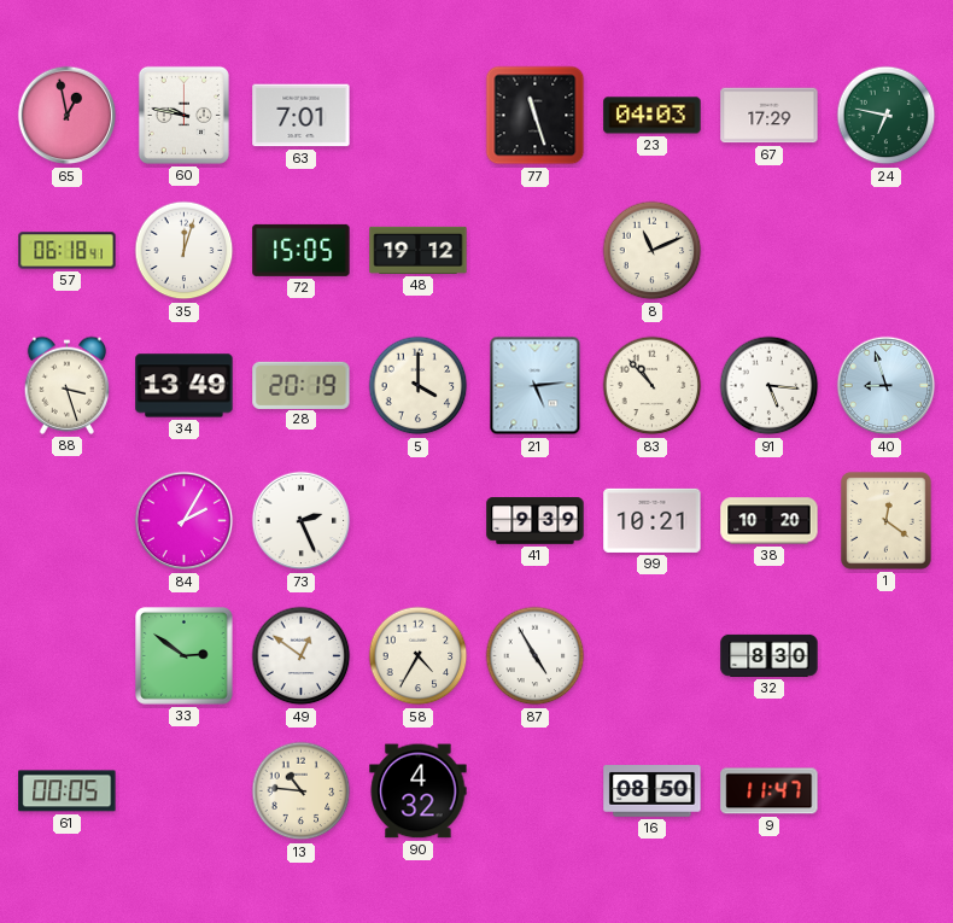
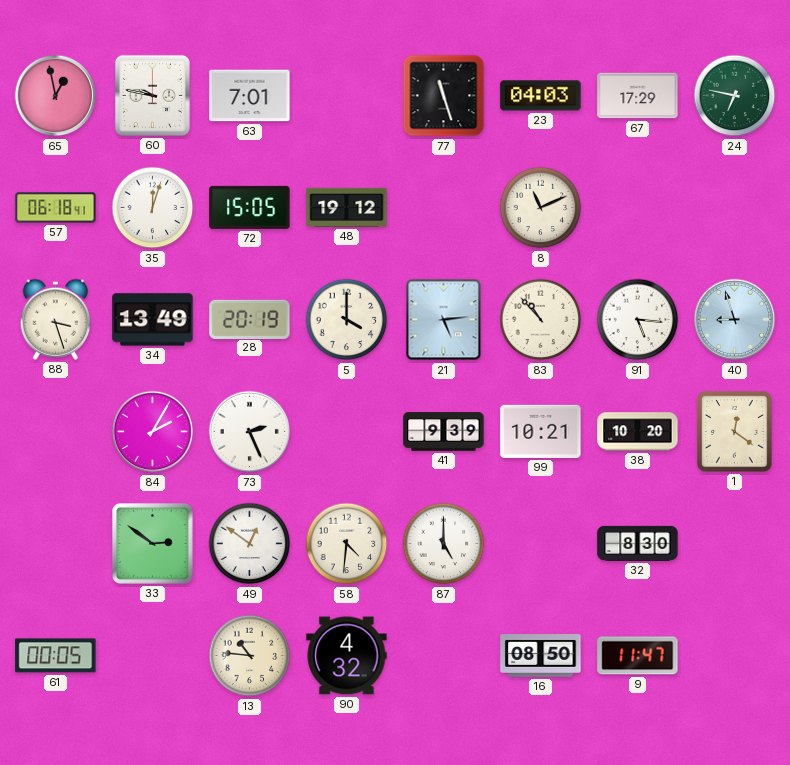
58: 4:35 -> 4:31 (347, 544)
87: 4:55 -> 5:00 (444, 544)
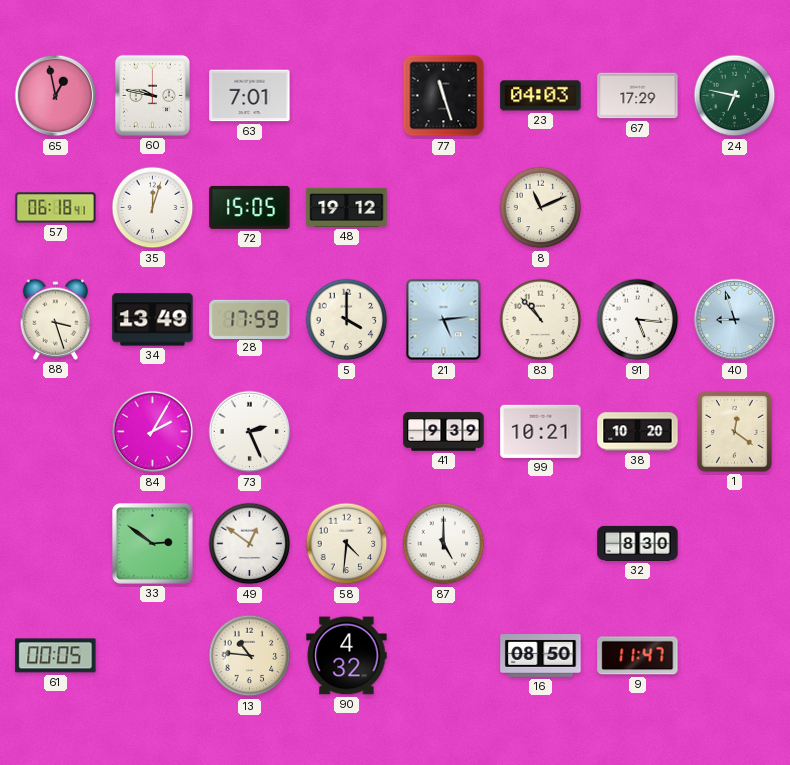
28: 20:19 -> 17:59 (250, 319)
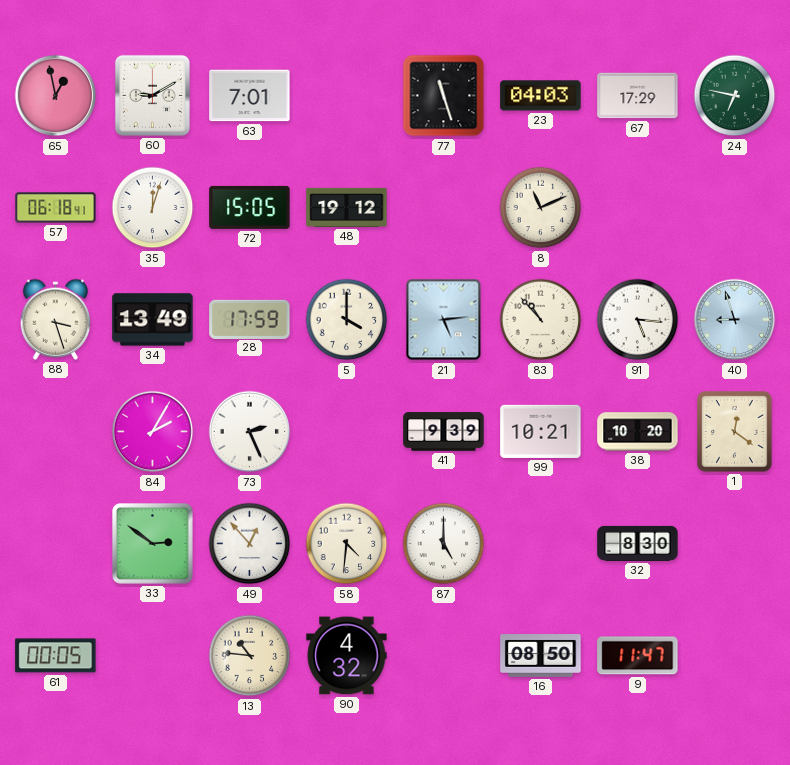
60: 9:47 -> 9:10 (152, 95)
49: 12:51 -> 12:53 (250, 544)
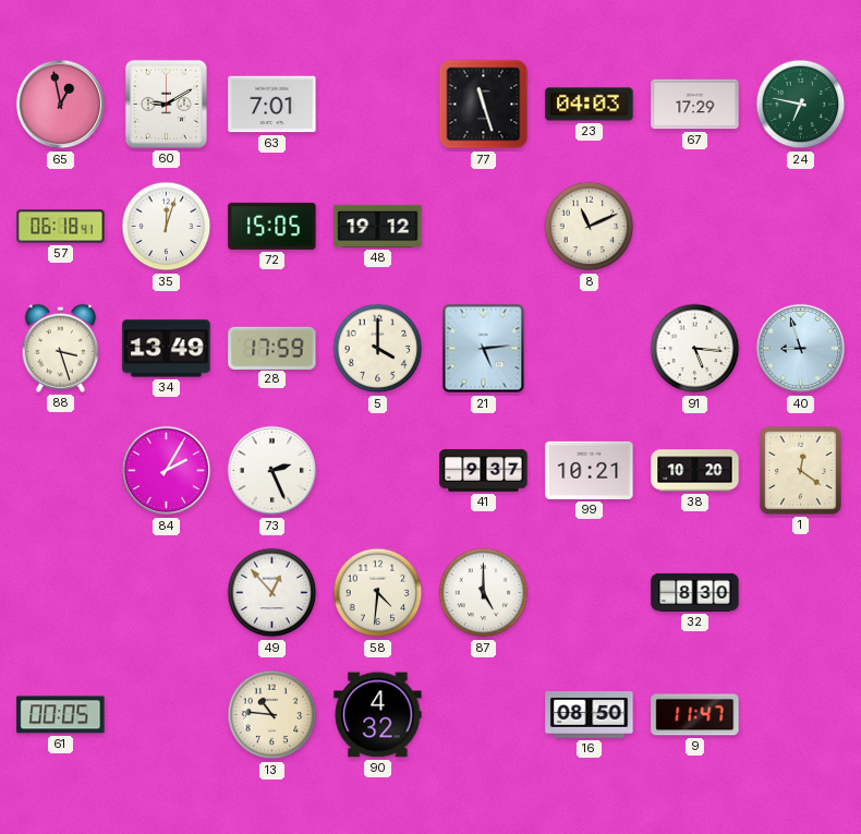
83: 10:53 -> none (541, 320)
41: 9:39 -> 9:37 (484, 471)
33: 2:51 -> none (153, 544)
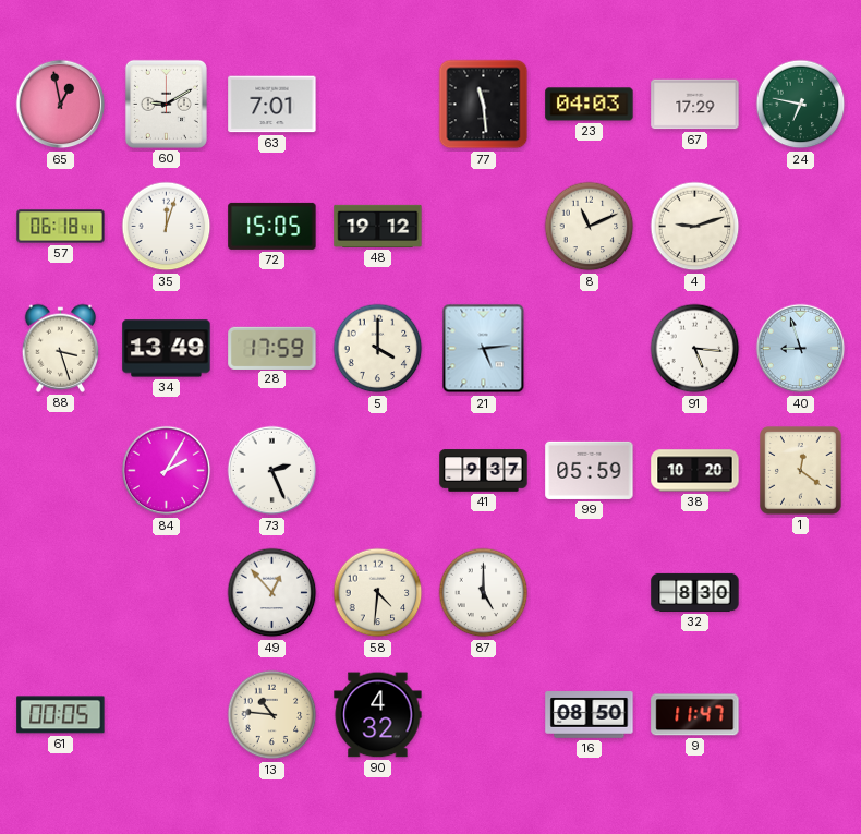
77: 11:27 -> 11:29 (484, 105)
4: none -> 9:12 (695, 227)
99: 10:21 -> 05:59 (590, 470)
